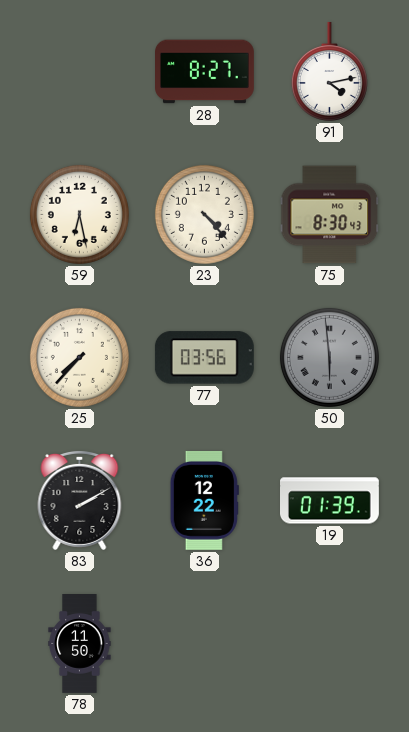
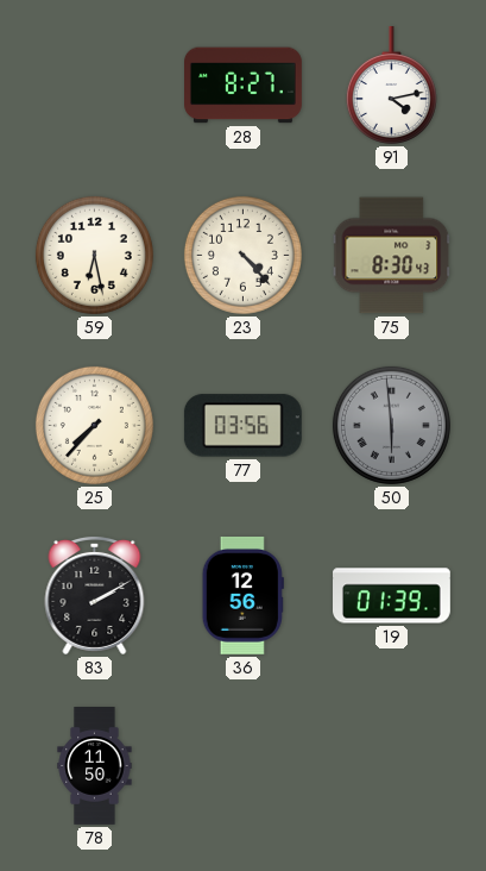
36: 12:22 -> 12:56 (242, 595)
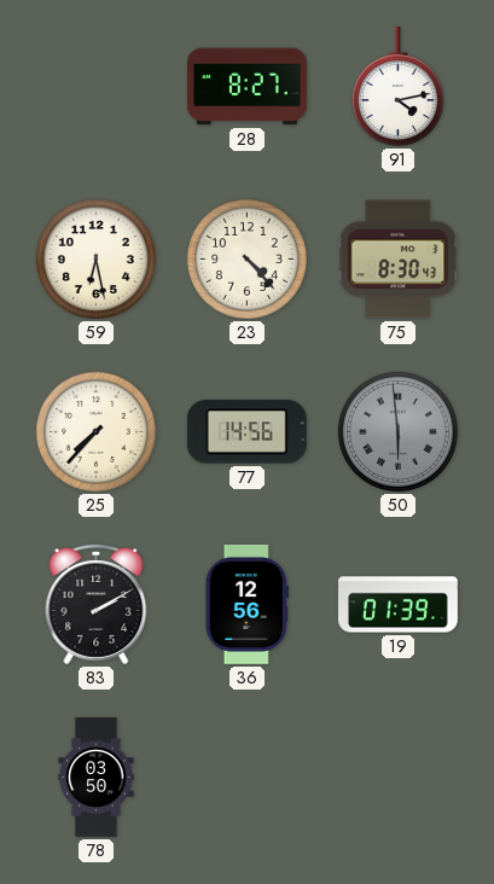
77: 03:56 -> 14:56 (246, 432)
78: 11:50 -> 03:50 (97, 778)
